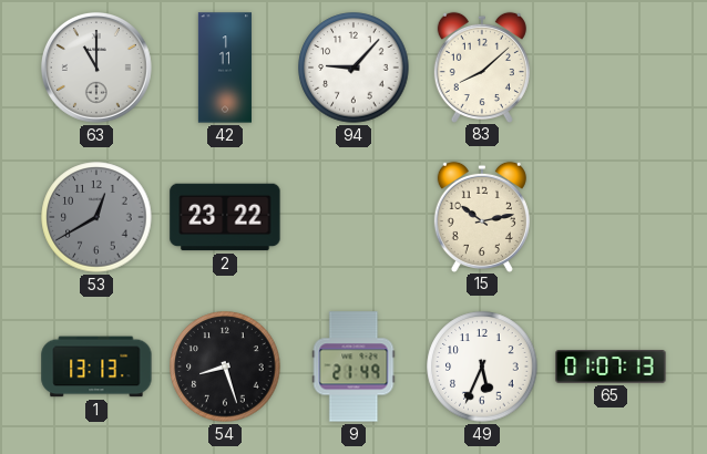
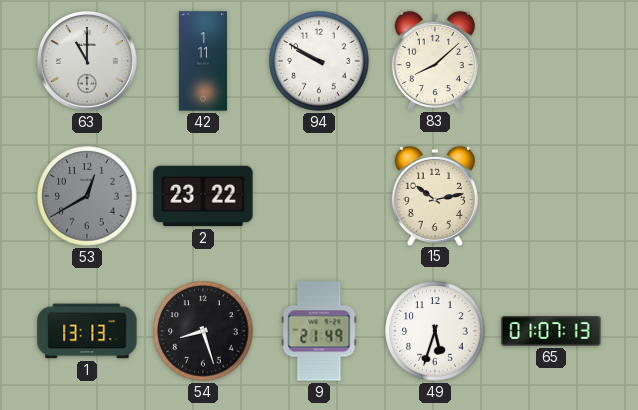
94: 9:07 -> 9:50 (319, 61)
49: 5:34 -> 5:33 (435, 331)
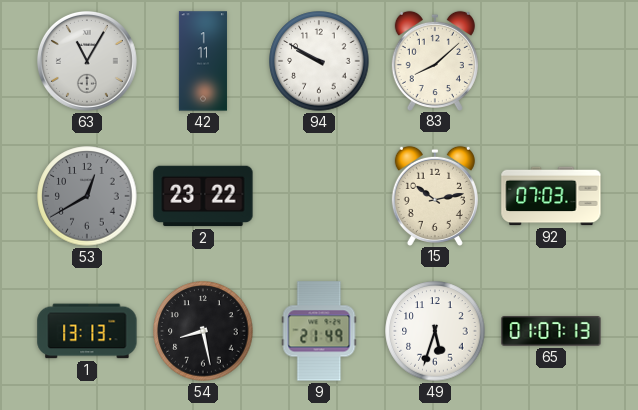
63: 11:00 -> 11:05 (87, 61)
92: none -> 07:03 (551, 196)
54: 8:27 -> 8:28 (203, 331)
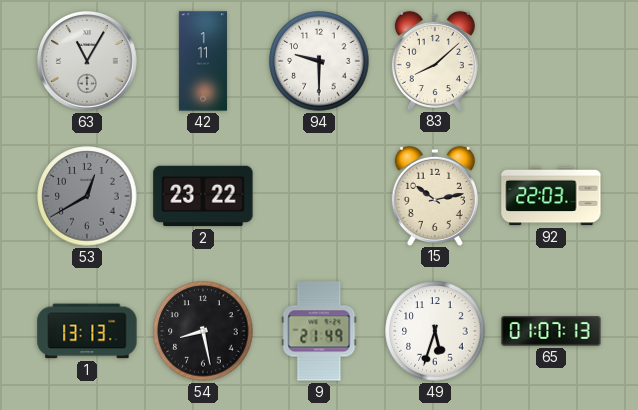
94: 9:50 -> 9:30 (319, 61)
92: 07:03 -> 22:03 (551, 196)
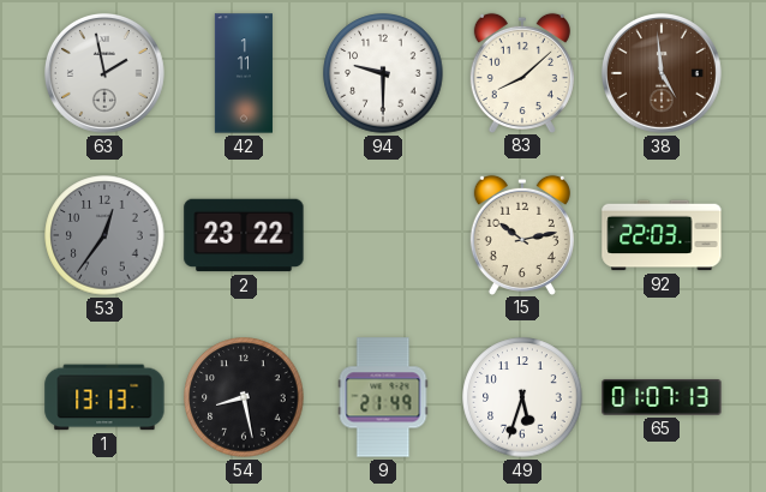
63: 11:05 -> 1:58 (104, 73)
38: none -> 4:59 (662, 73)
53: 12:40 -> 12:36 (104, 235)
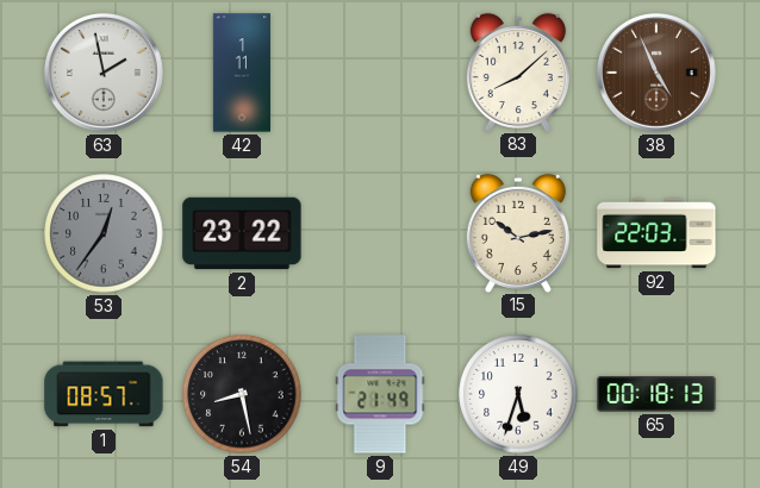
94: 9:30 -> none (383, 73)
38: 4:59 -> 4:56 (656, 73)
1: 13:13 -> 08:57 (104, 394)
65: 01:07 -> 00:18 (656, 394)
